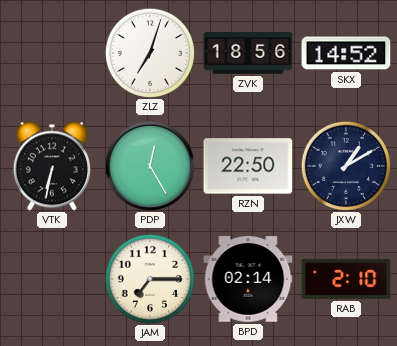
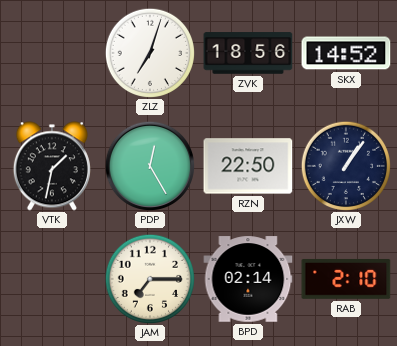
VTK: 6:32 -> 1:32 (52, 166)
JXW: 1:10 -> 1:06 (345, 165)
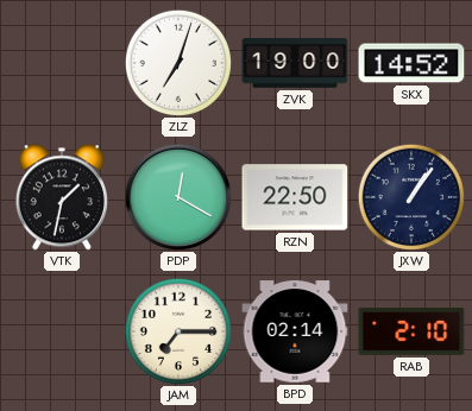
ZVK: 18:56 -> 19:00 (295, 63)
PDP: 12:25 -> 12:20 (177, 196)
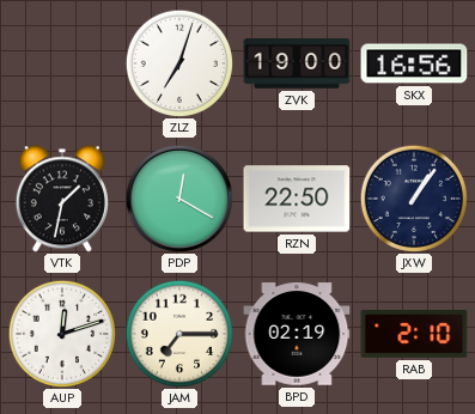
SKX: 14:52 -> 16:56 (414, 63)
AUP: none -> 12:12 (61, 333)
BPD: 02:14 -> 02:19 (297, 334)
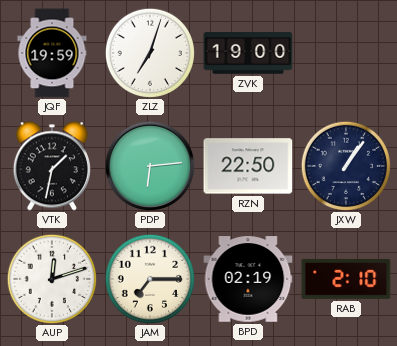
JQF: none -> 19:59 (52, 53)
SKX: 16:56 -> none (414, 63)
PDP: 12:20 -> 6:14 (149, 165)
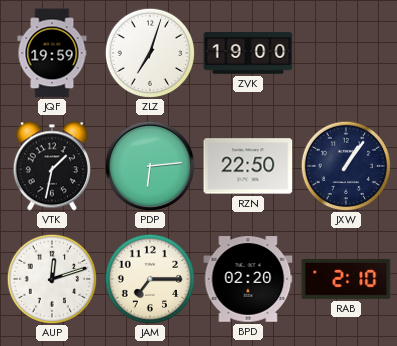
BPD: 02:19 -> 02:20 (248, 279)
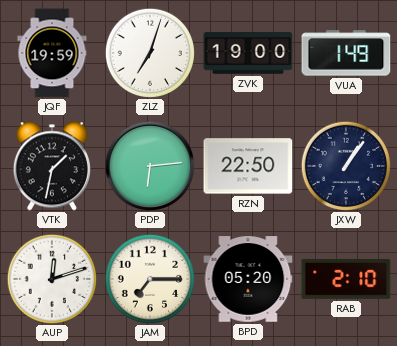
VUA: none -> 1:49 (346, 53)
BPD: 02:20 -> 05:20 (248, 279)
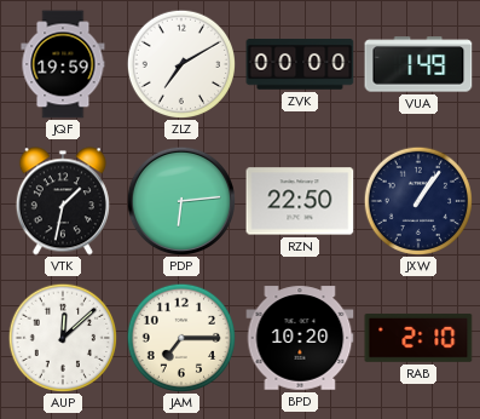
ZLZ: 7:03 -> 7:10 (180, 63)
ZVK: 19:00 -> 00:00 (300, 64)
AUP: 12:12 -> 12:08 (62, 337)
BPD: 05:20 -> 10:20 (300, 338)
